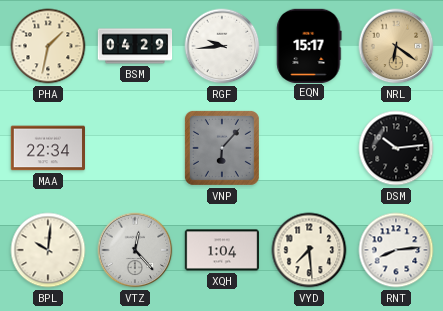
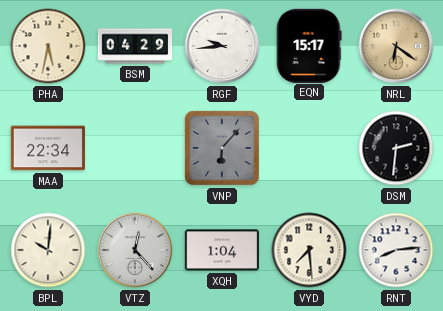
PHA: 1:32 -> 5:32 (48, 46)
DSM: 10:14 -> 2:31 (396, 148)
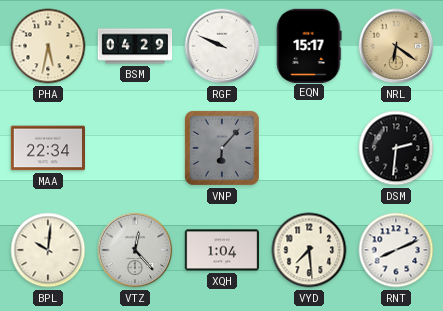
RGF: 9:44 -> 9:49 (222, 46)
RNT: 8:14 -> 8:11 (396, 250)
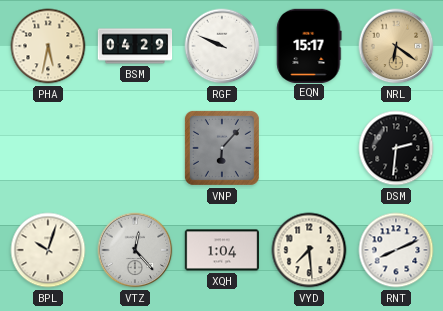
MAA: 22:34 -> none (47, 148)
BPL: 10:01 -> 10:03 (48, 250)
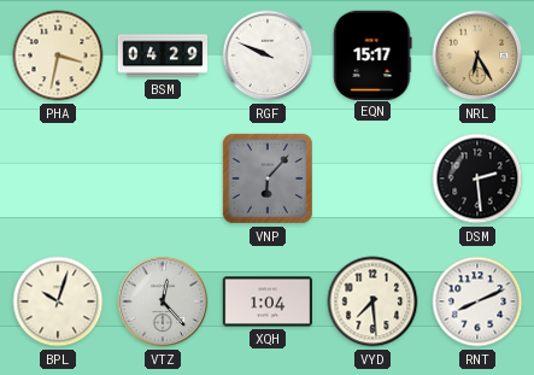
PHA: 5:32 -> 3:32 (58, 55)
NRL: 6:21 -> 6:25 (477, 55)
DSM: 2:31 -> 2:29 (477, 178)
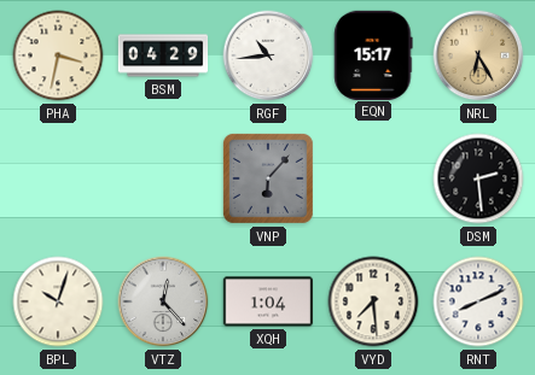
RGF: 9:49 -> 10:44 (268, 55)
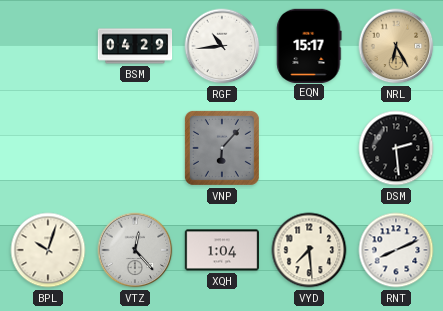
PHA: 3:32 -> none (58, 55)
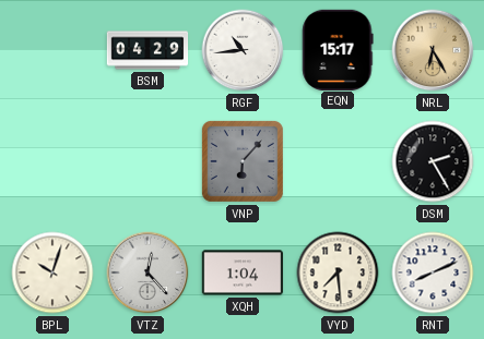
DSM: 2:29 -> 2:25 (433, 161)
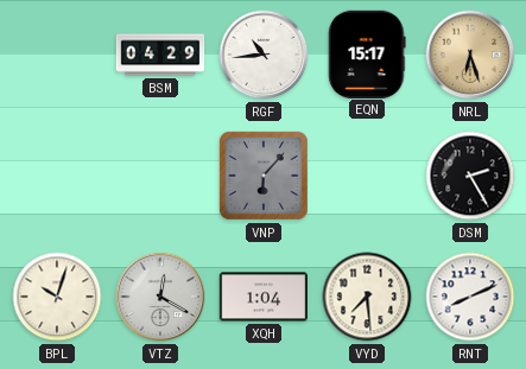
NRL: 6:25 -> 6:27 (470, 55)
VTZ: 12:23 -> 12:20 (160, 297)
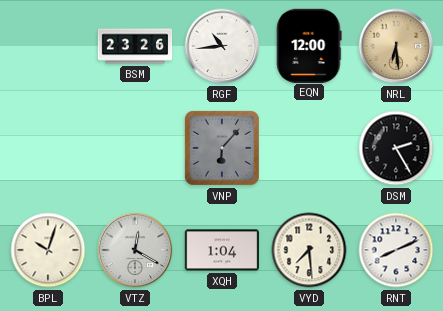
BSM: 04:29 -> 23:26 (135, 46)
EQN: 15:17 -> 12:00 (309, 45)
NRL: 6:27 -> 6:29 (396, 46)
